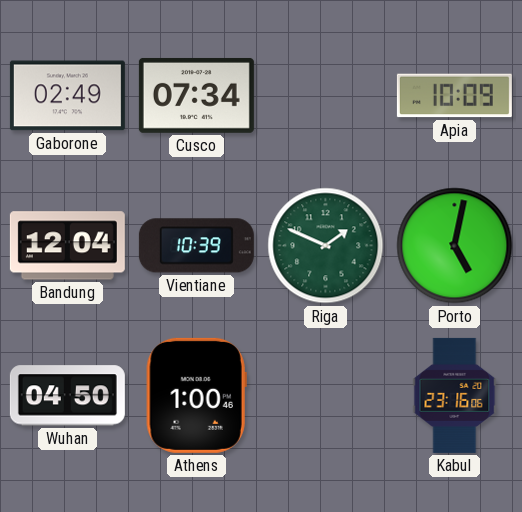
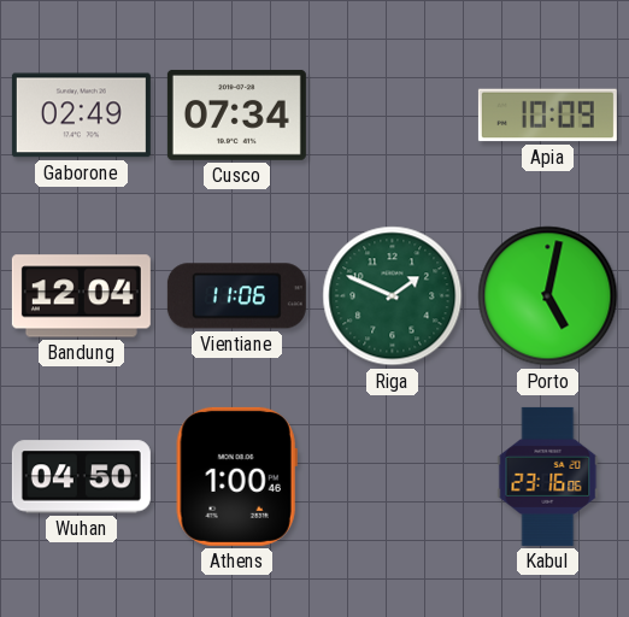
Vientiane: 10:39 -> 11:06 (236, 296)
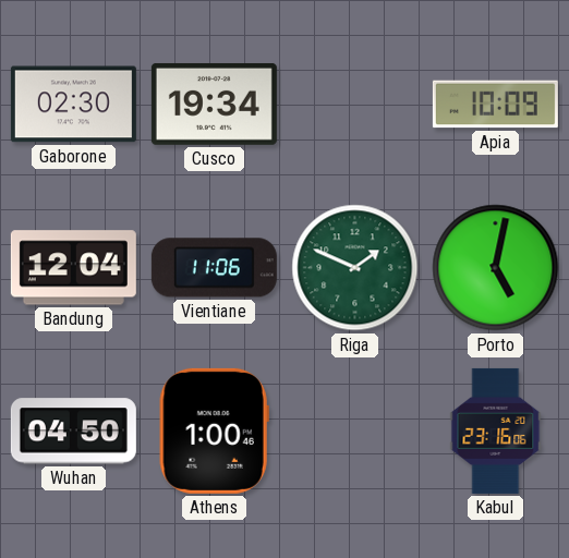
Gaborone: 02:49 -> 02:30 (73, 105)
Cusco: 07:34 -> 19:34 (214, 104)
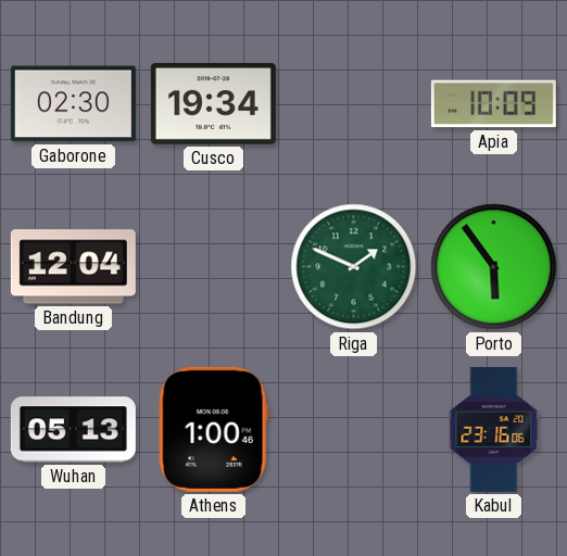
Vientiane: 11:06 -> none (214, 268)
Porto: 5:02 -> 5:54 (494, 267)
Wuhan: 04:50 -> 05:13 (73, 430)
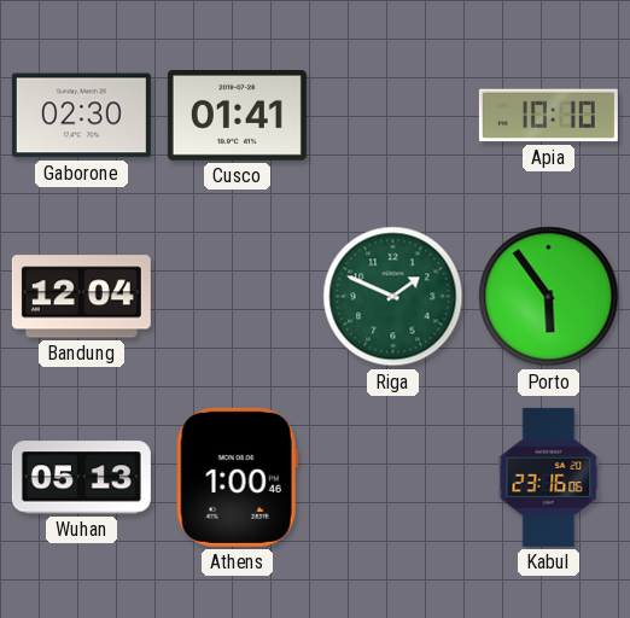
Cusco: 19:34 -> 01:41 (237, 115)
Apia: 10:09 -> 10:10 (548, 116)
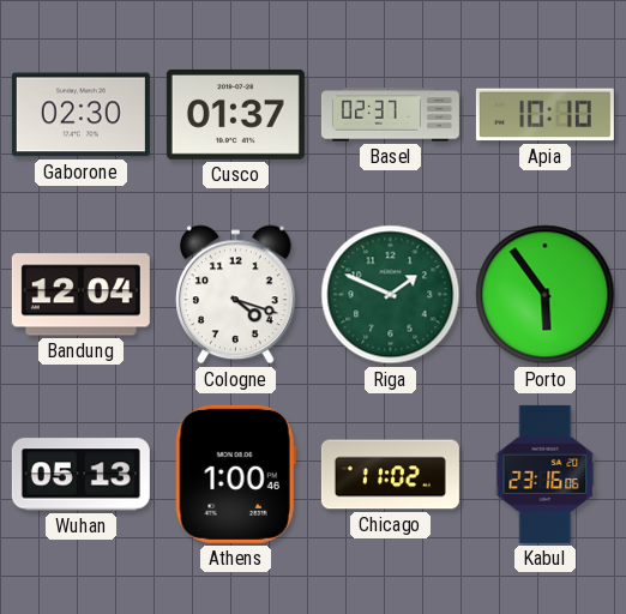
Cusco: 01:41 -> 01:37 (235, 114)
Basel: none -> 02:37 (390, 115)
Cologne: none -> 4:18 (236, 295)
Chicago: none -> 11:02 (390, 475)
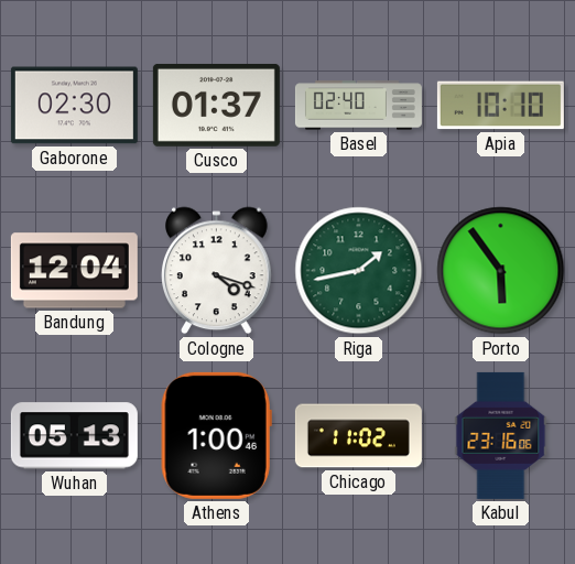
Basel: 02:37 -> 02:40 (358, 106)
Riga: 1:49 -> 1:43 (359, 271)
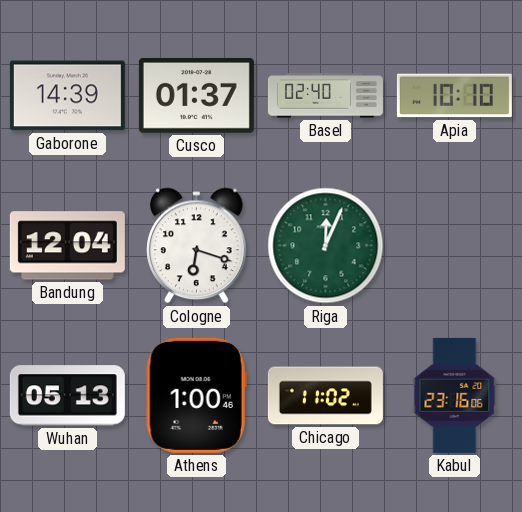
Gaborone: 02:30 -> 14:39 (67, 96)
Cologne: 4:18 -> 6:18 (197, 246)
Riga: 1:43 -> 12:04 (326, 246)
Porto: 5:54 -> none (501, 271)
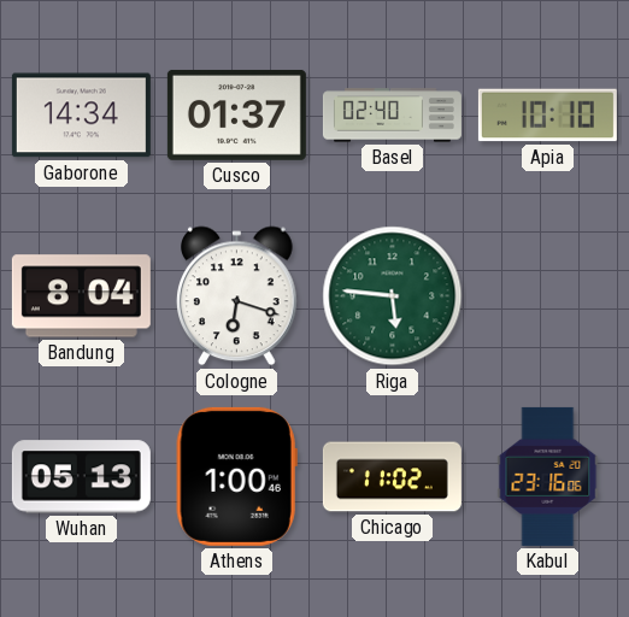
Gaborone: 14:39 -> 14:34 (81, 116)
Bandung: 12:04 -> 8:04 (81, 296)
Riga: 12:04 -> 5:46 (393, 296)
